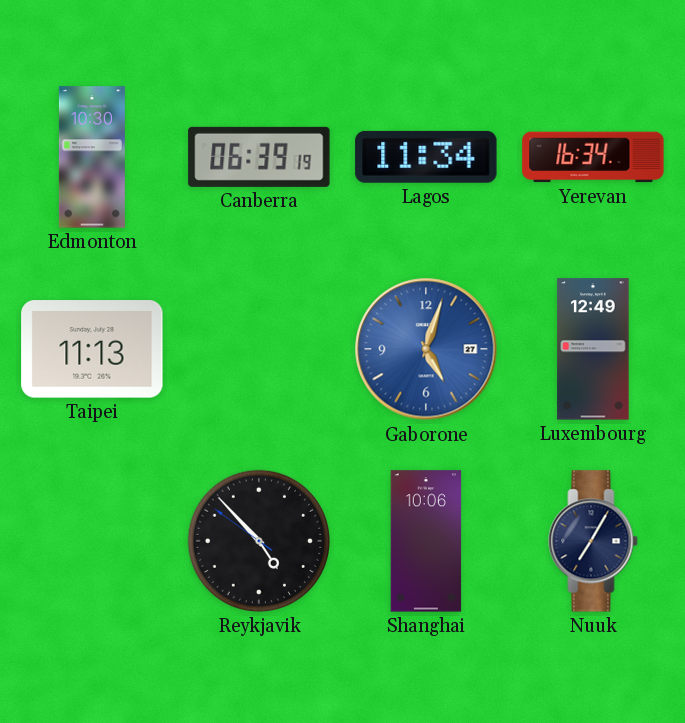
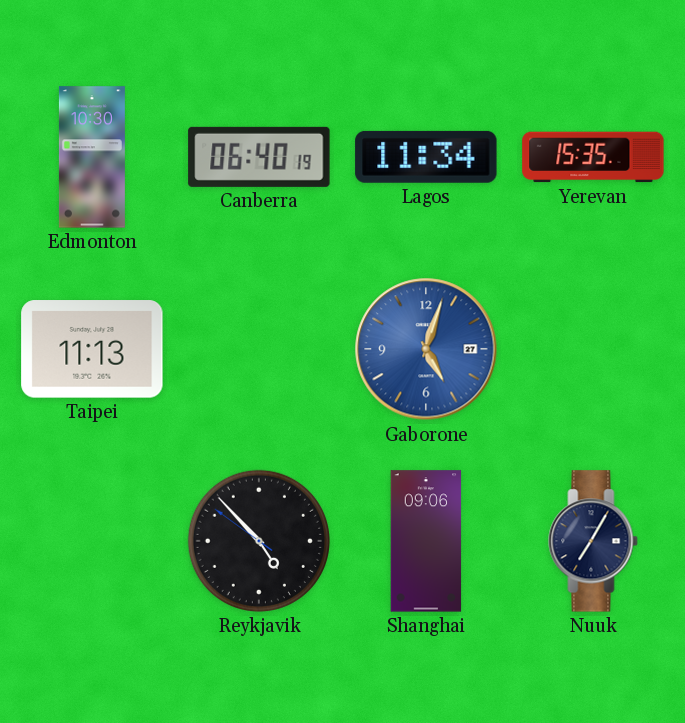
Canberra: 06:39 -> 06:40 (259, 157)
Yerevan: 16:34 -> 15:35 (593, 157)
Luxembourg: 12:49 -> none (593, 349)
Shanghai: 10:06 -> 09:06 (426, 541)
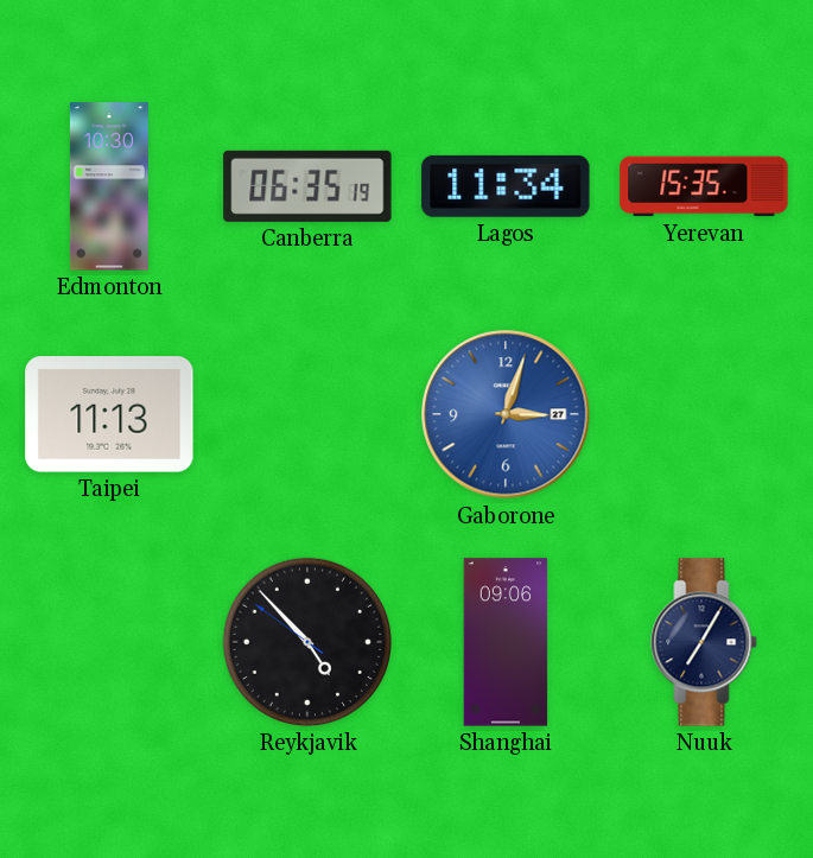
Canberra: 06:40 -> 06:35 (307, 186)
Gaborone: 5:03 -> 3:03 (506, 414)
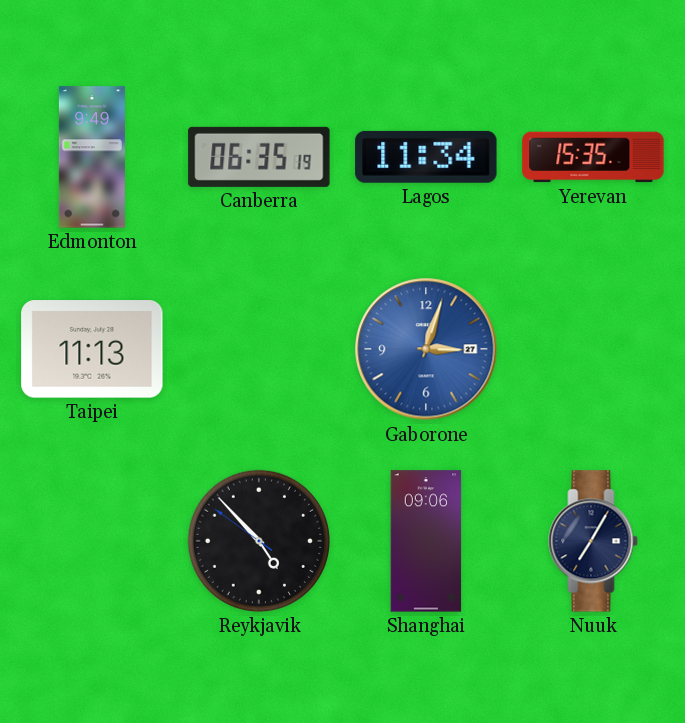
Edmonton: 10:30 -> 9:49 (92, 157)
